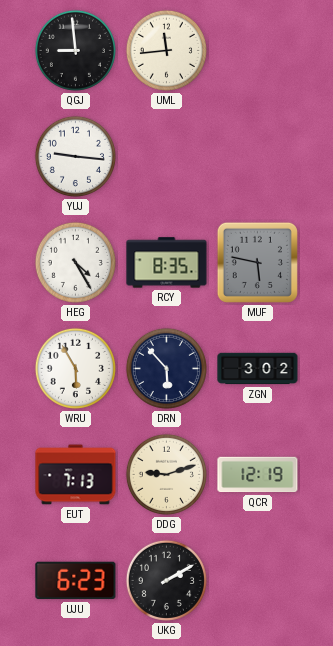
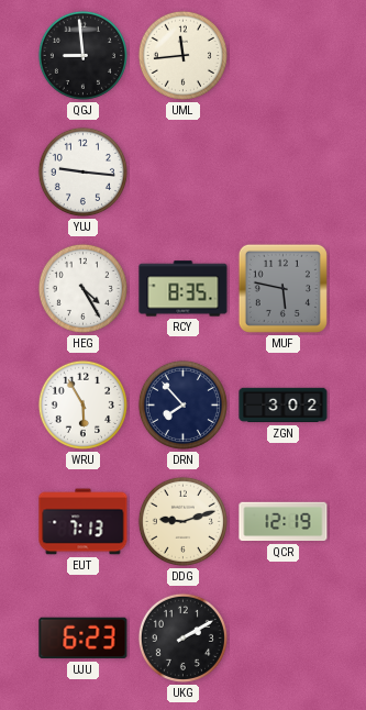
DRN: 5:53 -> 7:53 (182, 404)
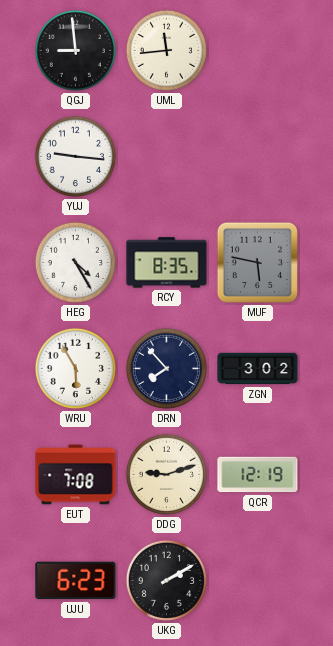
EUT: 7:13 -> 7:08 (76, 475)
